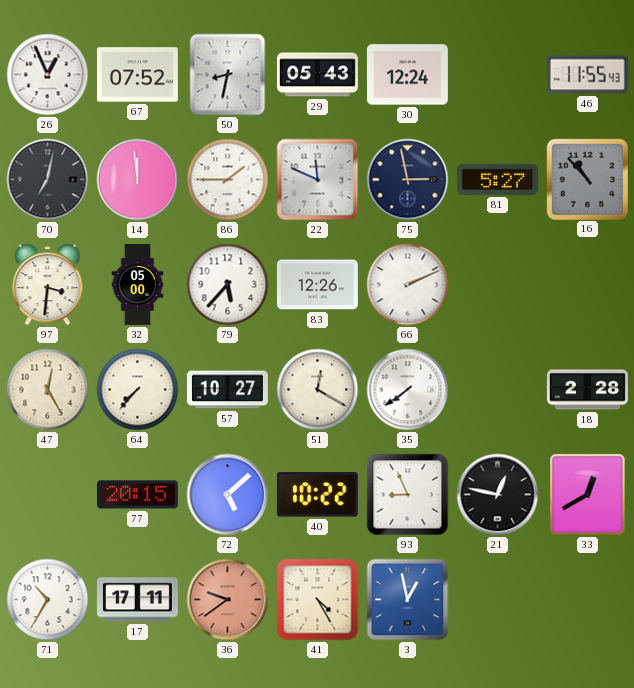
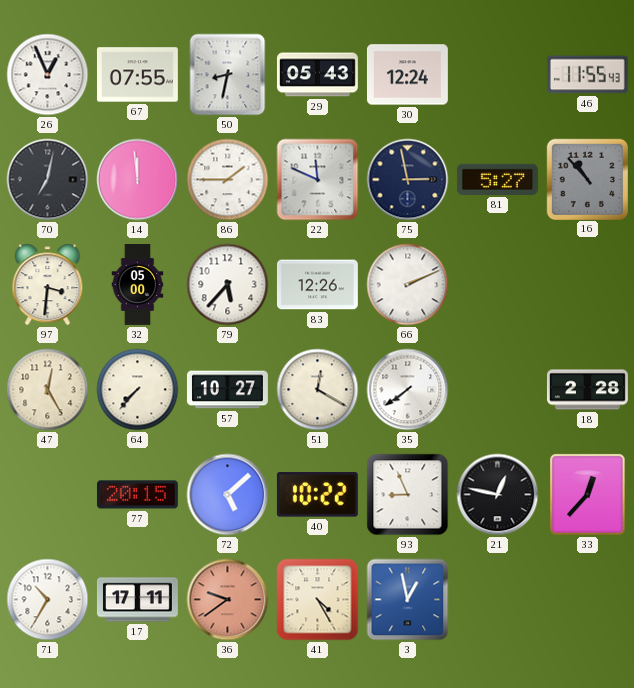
67: 07:52 -> 07:55 (137, 75)
33: 12:40 -> 12:37 (588, 495)
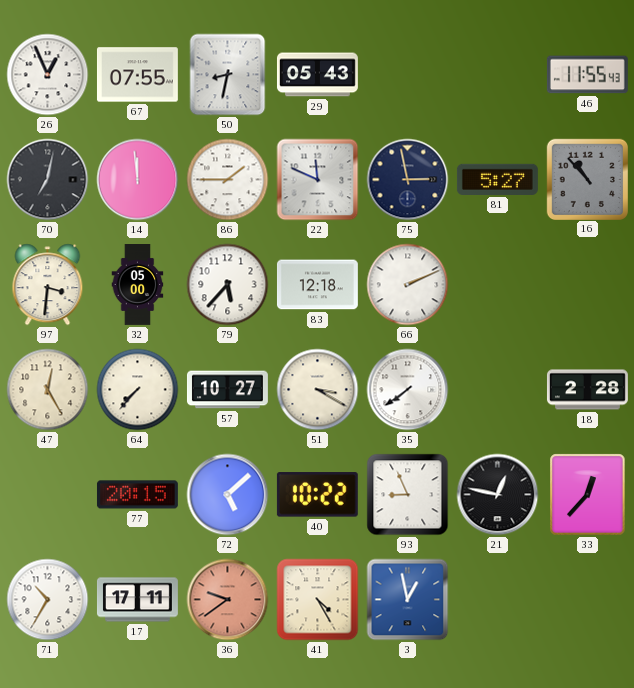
30: 12:24 -> none (407, 75)
83: 12:26 -> 12:18 (317, 285)
51: 12:20 -> 3:20 (318, 390)
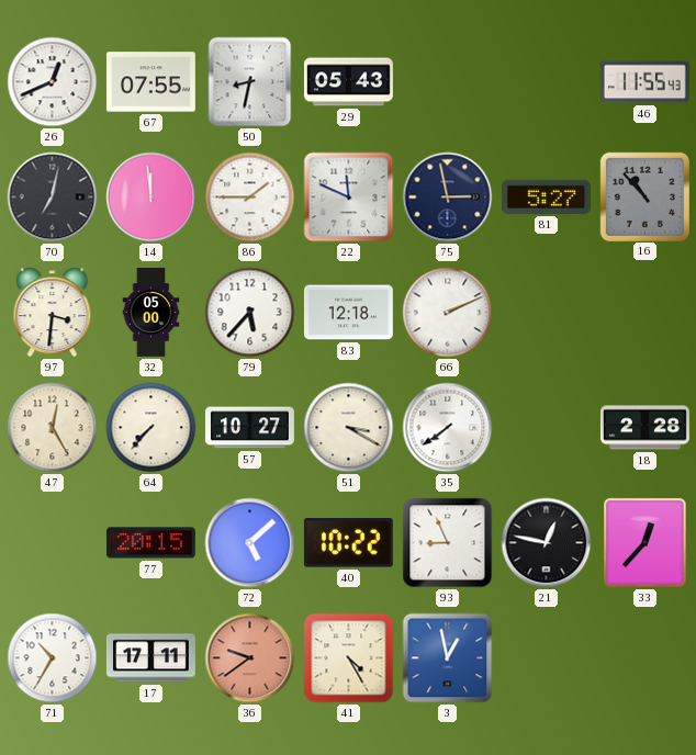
26: 12:56 -> 12:41 (53, 82)
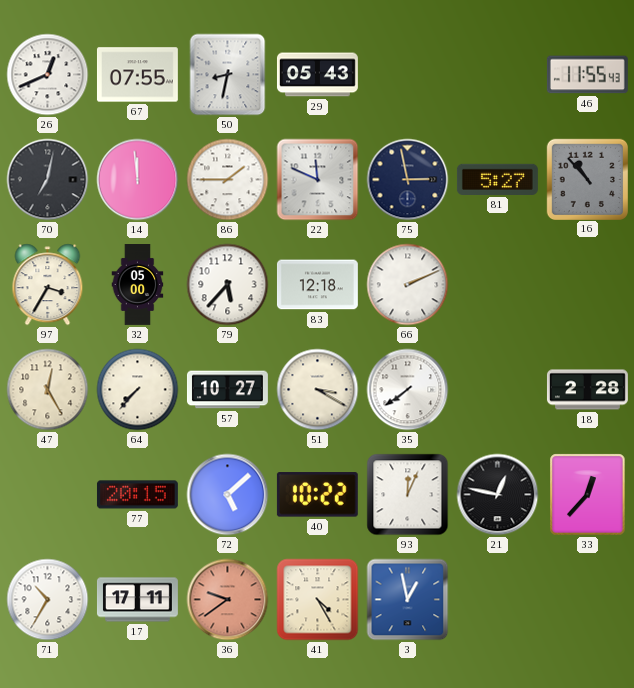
97: 3:31 -> 3:35 (48, 285)
93: 8:56 -> 12:04 (408, 495)
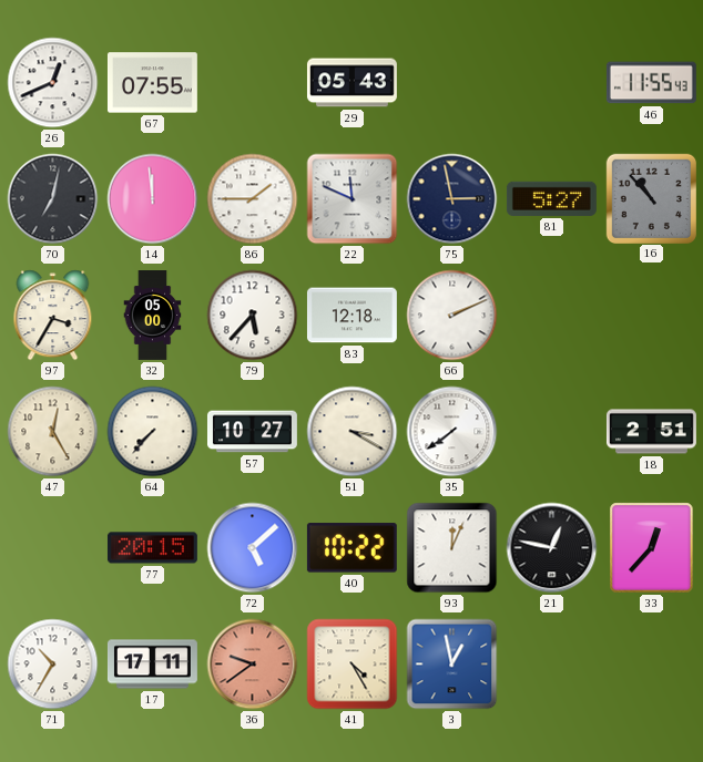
50: 8:32 -> none (228, 75)
18: 2:28 -> 2:51 (651, 432)
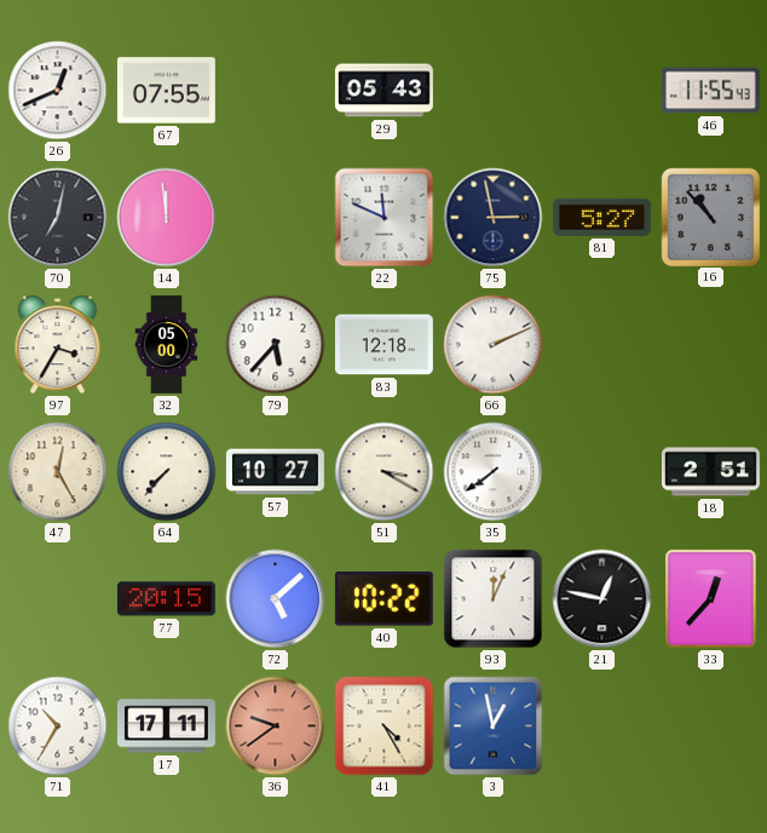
86: 1:45 -> none (253, 199)
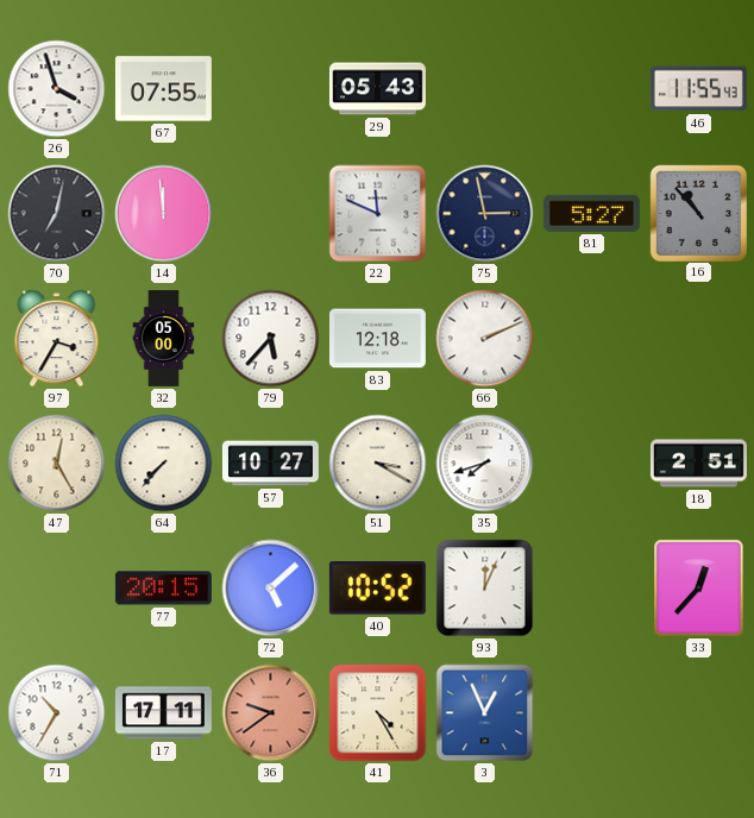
26: 12:41 -> 3:57 (57, 89)
35: 7:39 -> 7:42 (485, 464)
40: 10:22 -> 10:52 (377, 589)
21: 12:47 -> none (602, 599)
3: 12:58 -> 12:56 (485, 713)
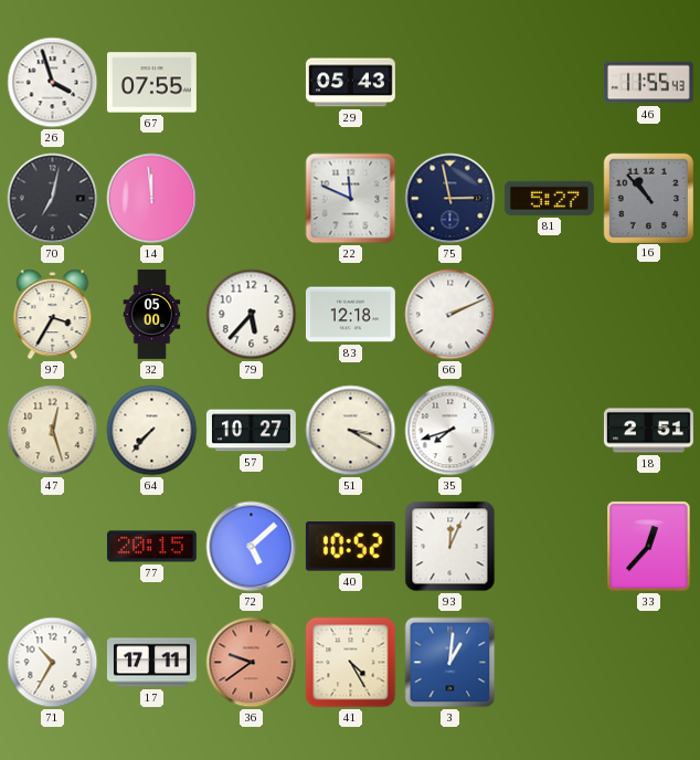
47: 12:25 -> 12:27 (53, 431)
3: 12:56 -> 1:01 (450, 663)
